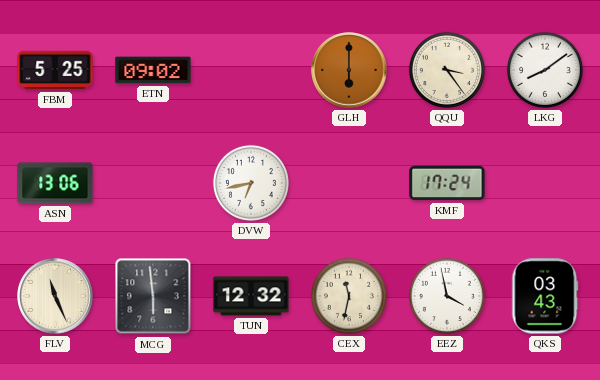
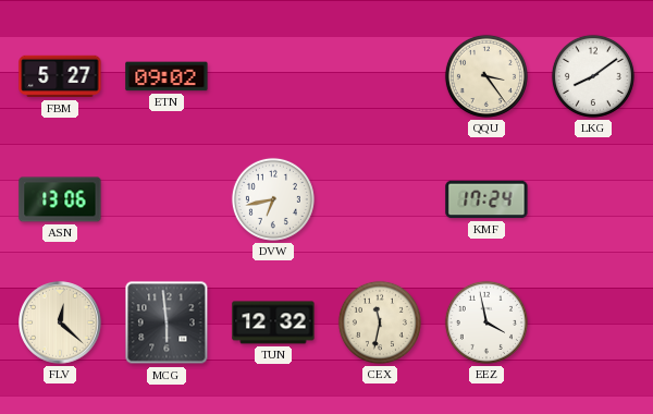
FBM: 5:25 -> 5:27 (60, 76)
GLH: 6:00 -> none (349, 70)
FLV: 11:26 -> 12:22 (60, 322)
QKS: 03:43 -> none (545, 296)
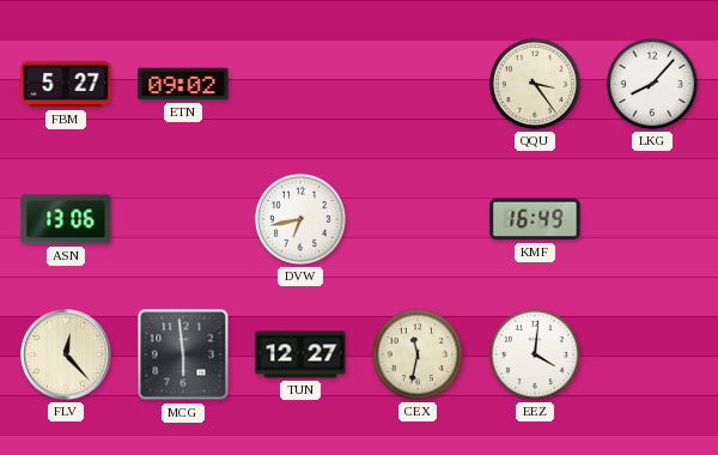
LKG: 8:09 -> 8:07 (652, 84)
KMF: 17:24 -> 16:49 (535, 219)
FLV: 12:22 -> 12:23 (66, 354)
TUN: 12:32 -> 12:27 (300, 354)
EEZ: 3:58 -> 4:01 (535, 354)
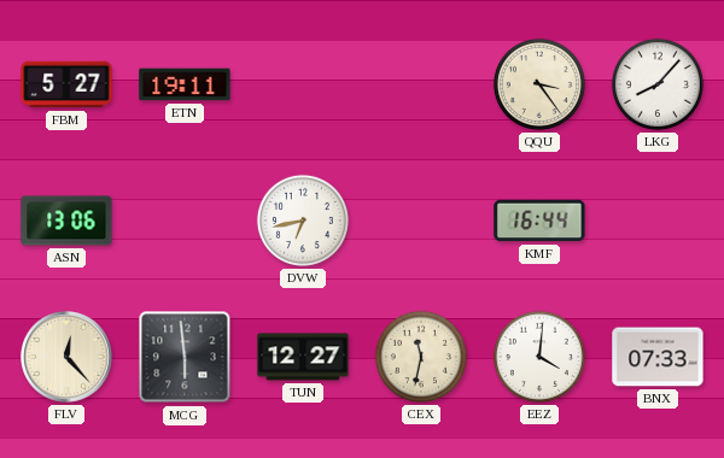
ETN: 09:02 -> 19:11 (185, 84)
KMF: 16:49 -> 16:44 (539, 221)
BNX: none -> 07:33 (658, 357)
